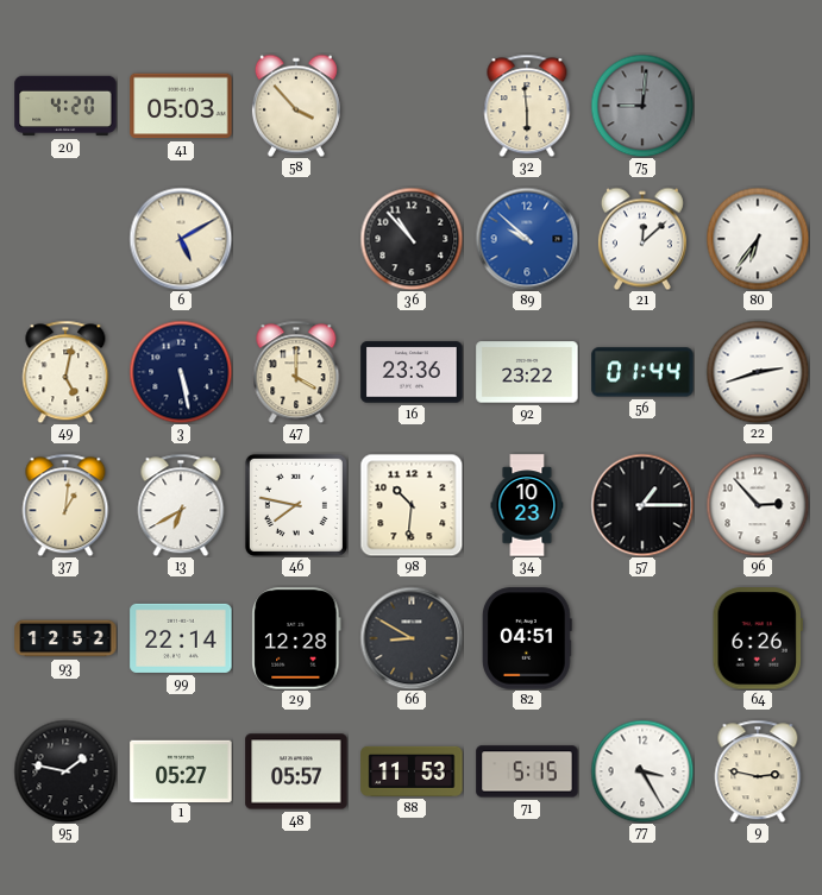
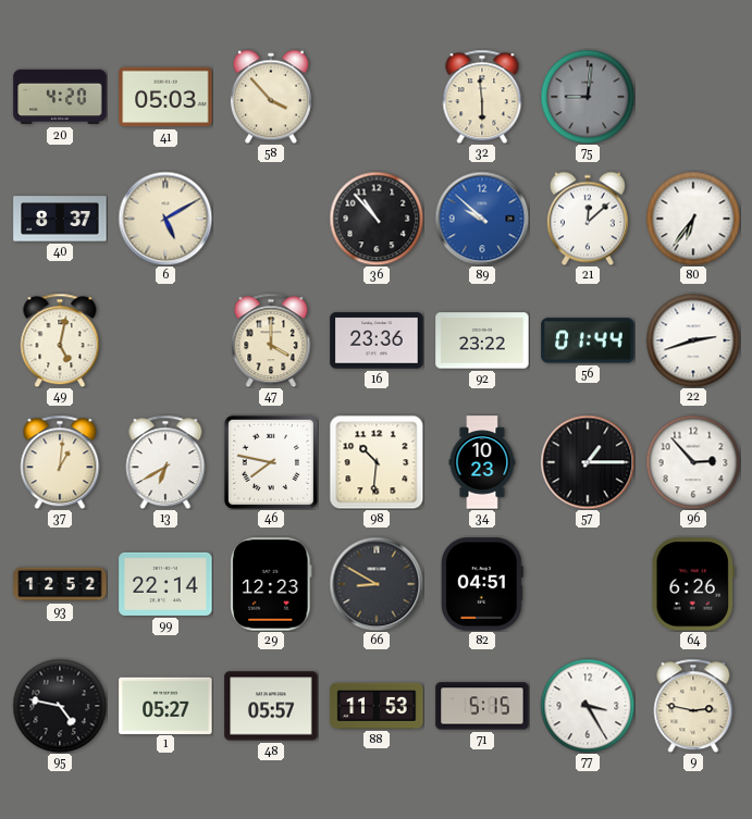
40: none -> 8:37 (60, 219)
3: 5:28 -> none (181, 372)
29: 12:28 -> 12:23 (271, 584)
95: 1:47 -> 4:47 (60, 706)
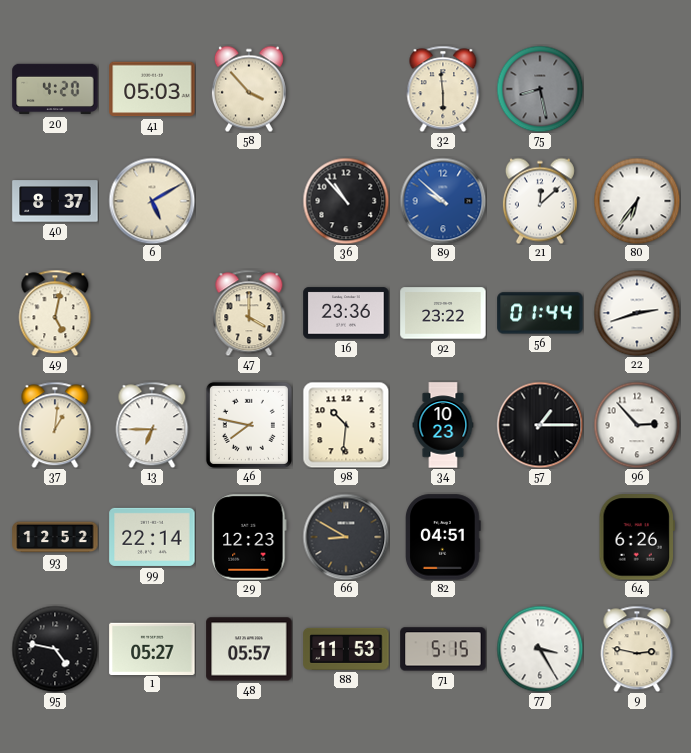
75: 9:01 -> 8:28 (540, 89)
13: 6:40 -> 6:45 (152, 425)
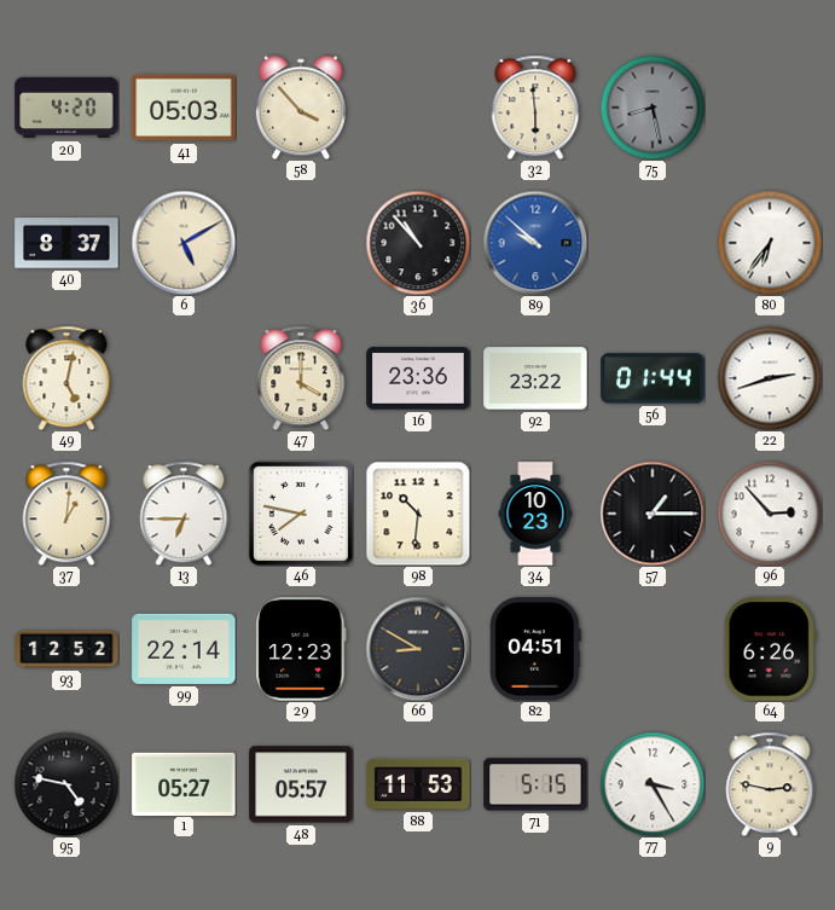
21: 12:08 -> none (540, 201)
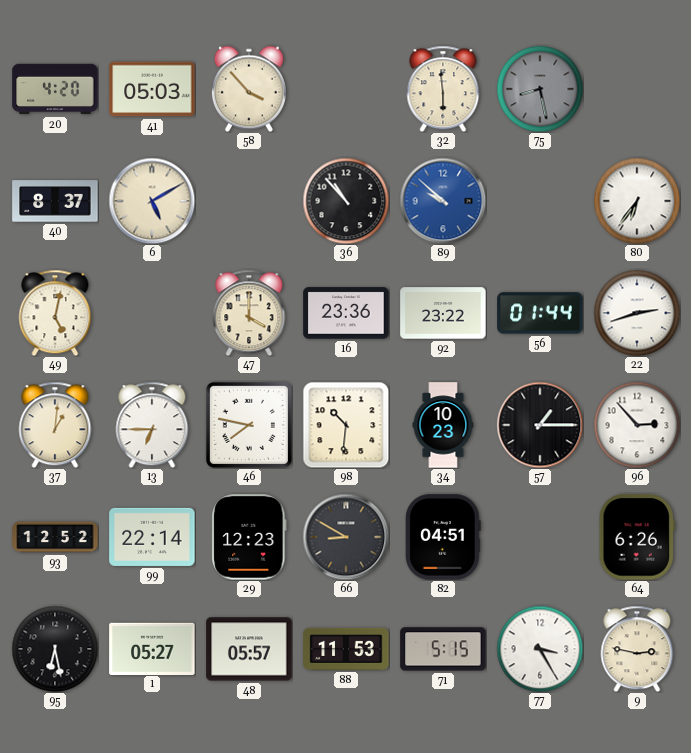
95: 4:47 -> 6:28 (55, 649)
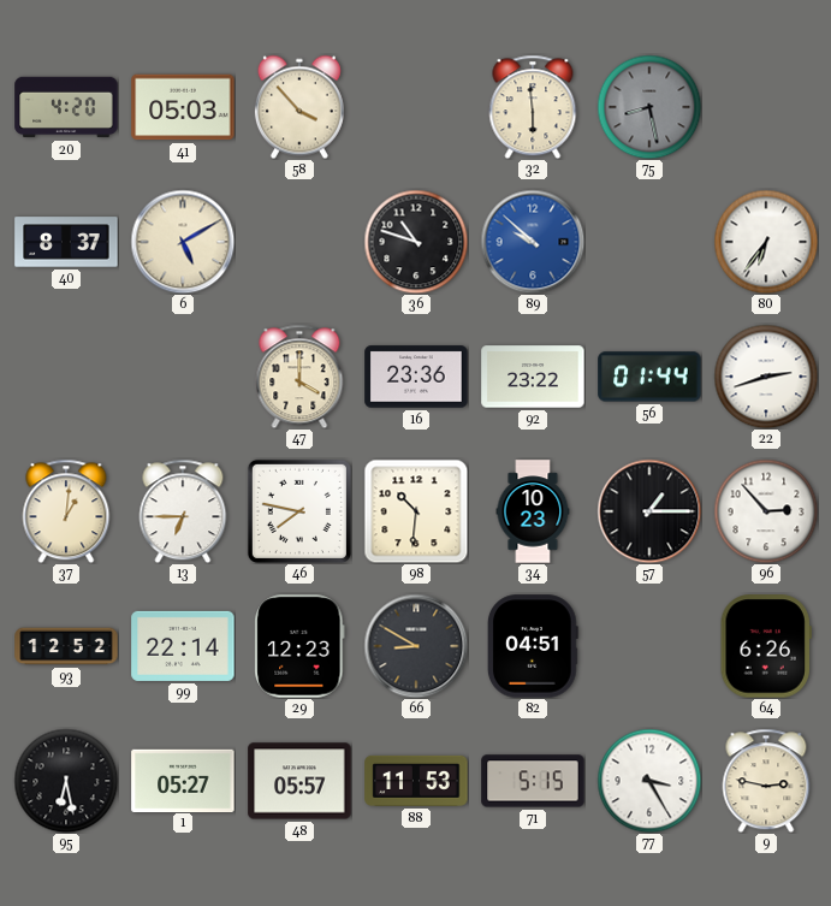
36: 10:53 -> 10:48 (416, 242)
49: 5:02 -> none (55, 313)
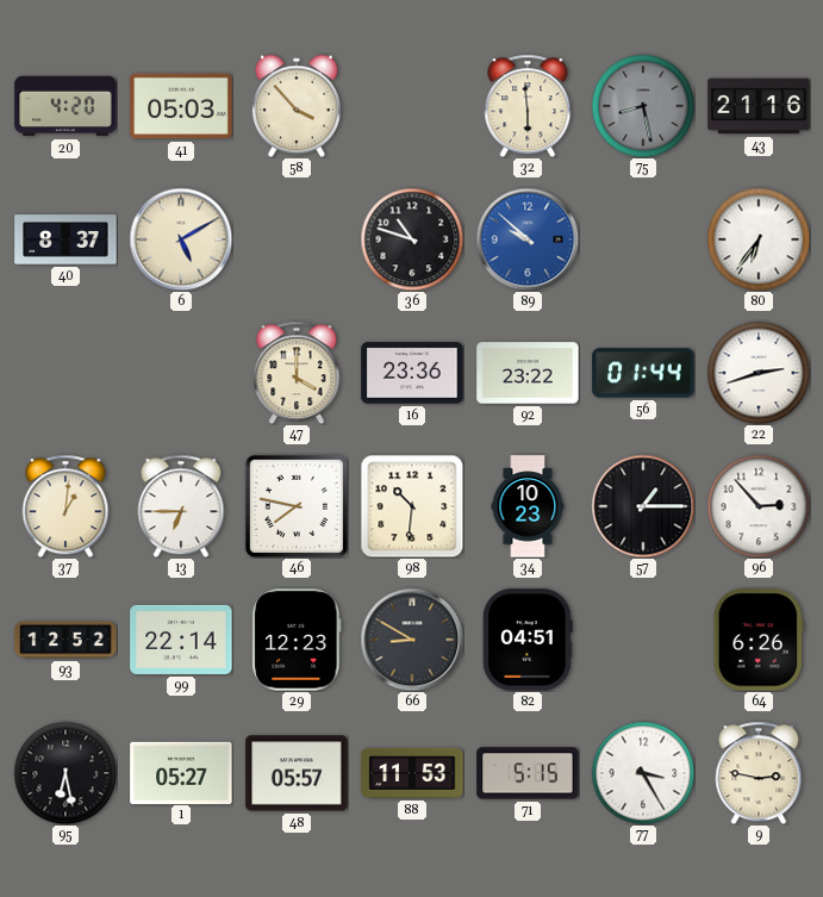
43: none -> 21:16 (759, 106)
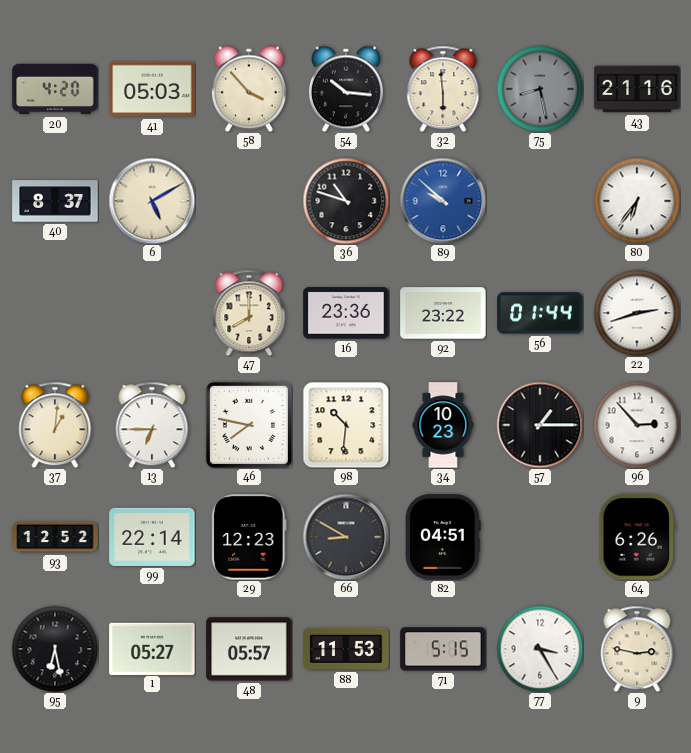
54: none -> 10:16 (346, 89)
47: 4:00 -> 8:00 (249, 313)
